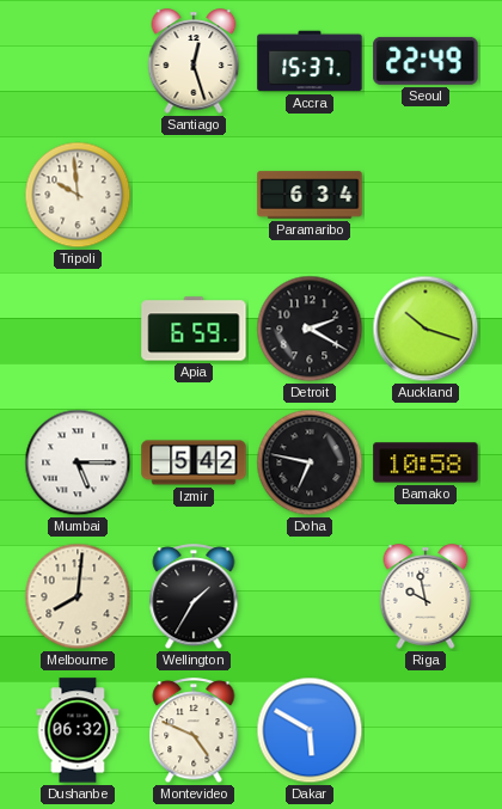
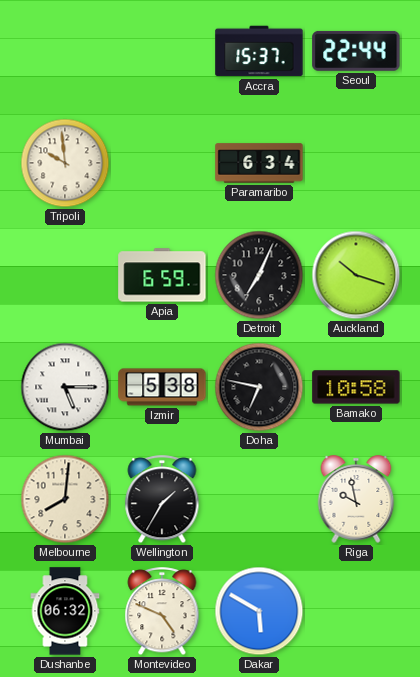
Santiago: 12:27 -> none (194, 61)
Seoul: 22:49 -> 22:44 (356, 51)
Detroit: 2:20 -> 7:04 (259, 275)
Izmir: 5:42 -> 5:38 (162, 387)
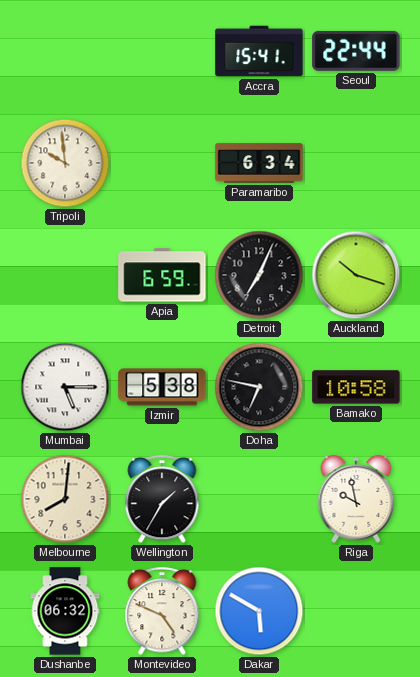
Accra: 15:37 -> 15:41 (259, 51)
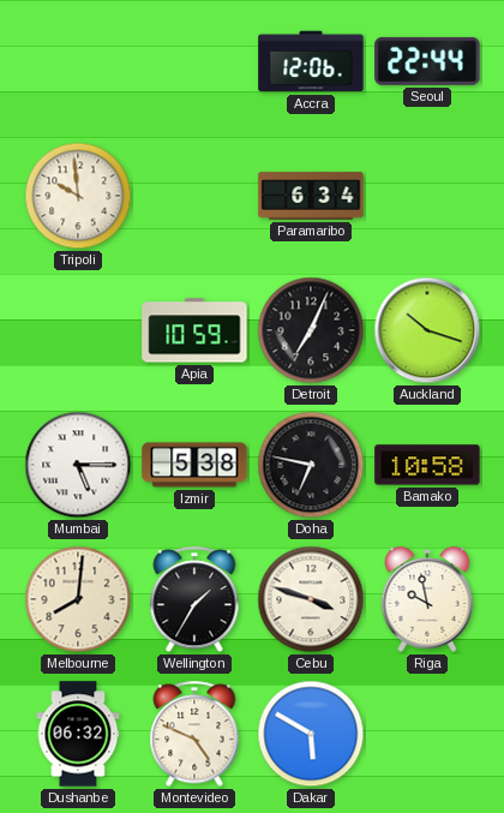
Accra: 15:41 -> 12:06 (311, 61)
Apia: 6:59 -> 10:59 (194, 330)
Cebu: none -> 3:48 (311, 599)
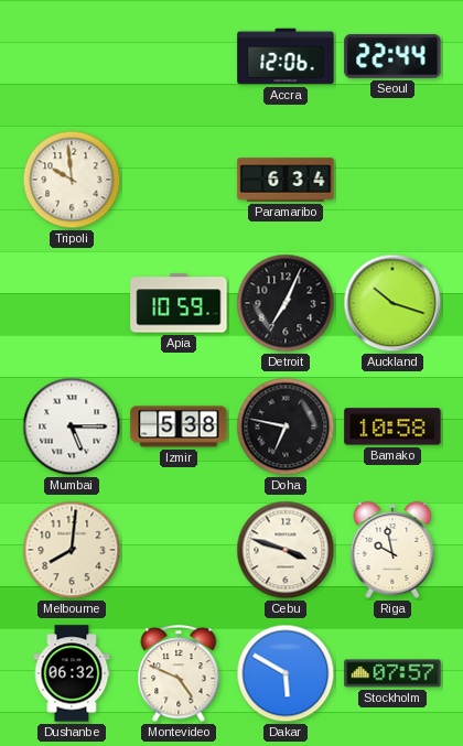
Wellington: 1:35 -> none (194, 600)
Stockholm: none -> 07:57 (392, 673)
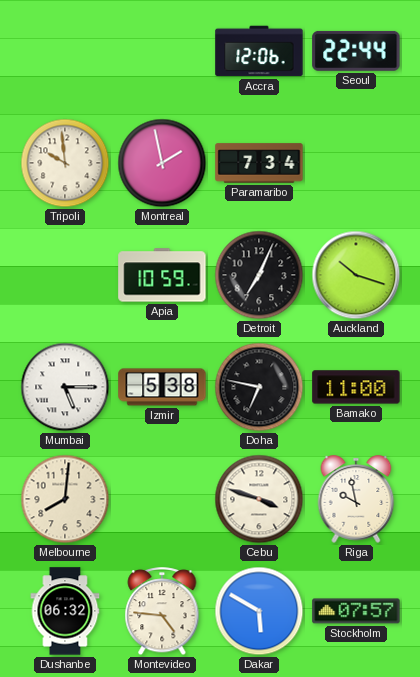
Montreal: none -> 1:58 (162, 163)
Paramaribo: 6:34 -> 7:34 (259, 163)
Bamako: 10:58 -> 11:00 (356, 387)
Montevideo: 4:49 -> 4:46 (162, 612)
